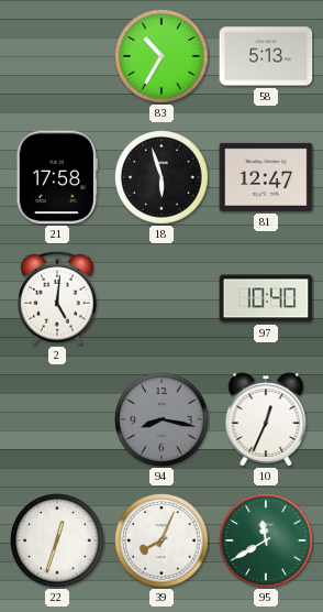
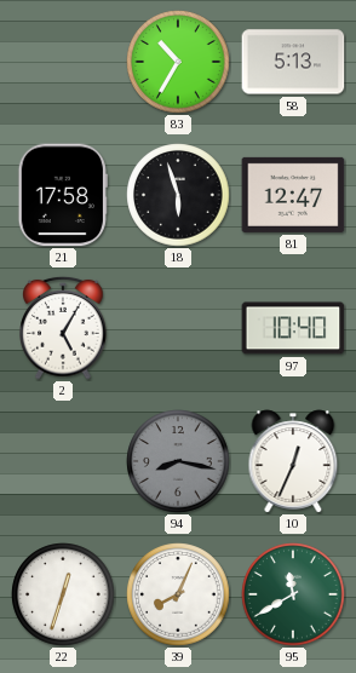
2: 5:01 -> 5:05 (63, 328)
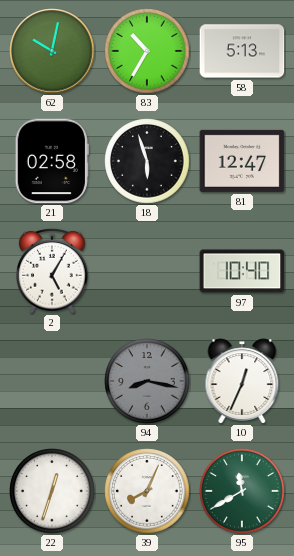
62: none -> 10:02 (52, 51)
21: 17:58 -> 02:58 (52, 161)
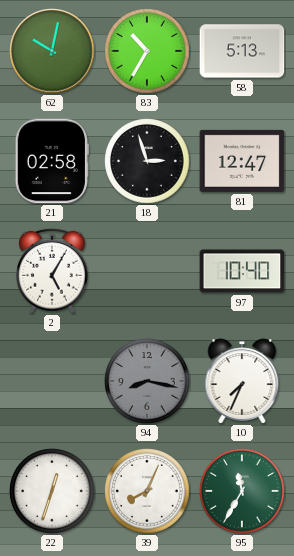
18: 5:57 -> 2:57 (147, 161)
10: 12:34 -> 7:34 (242, 381)
95: 11:40 -> 11:35 (242, 491)
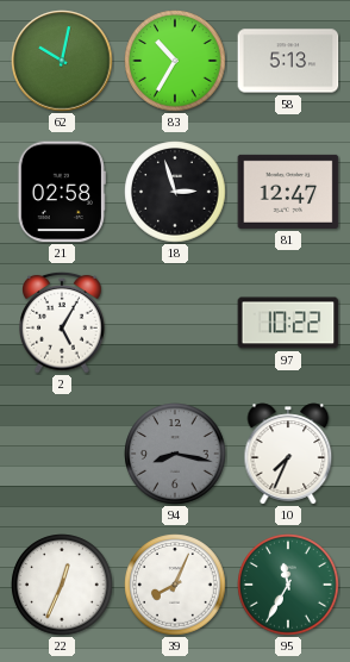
97: 10:40 -> 10:22 (288, 323)
22: 12:33 -> 12:34 (62, 585)
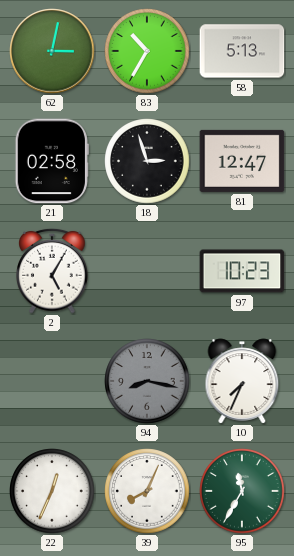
62: 10:02 -> 3:02 (52, 51)
97: 10:22 -> 10:23 (242, 271)
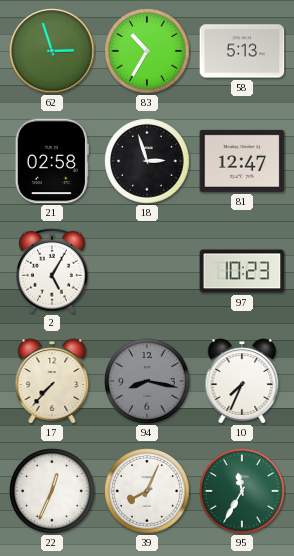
62: 3:02 -> 2:57 (52, 51)
17: none -> 7:37 (52, 381)
